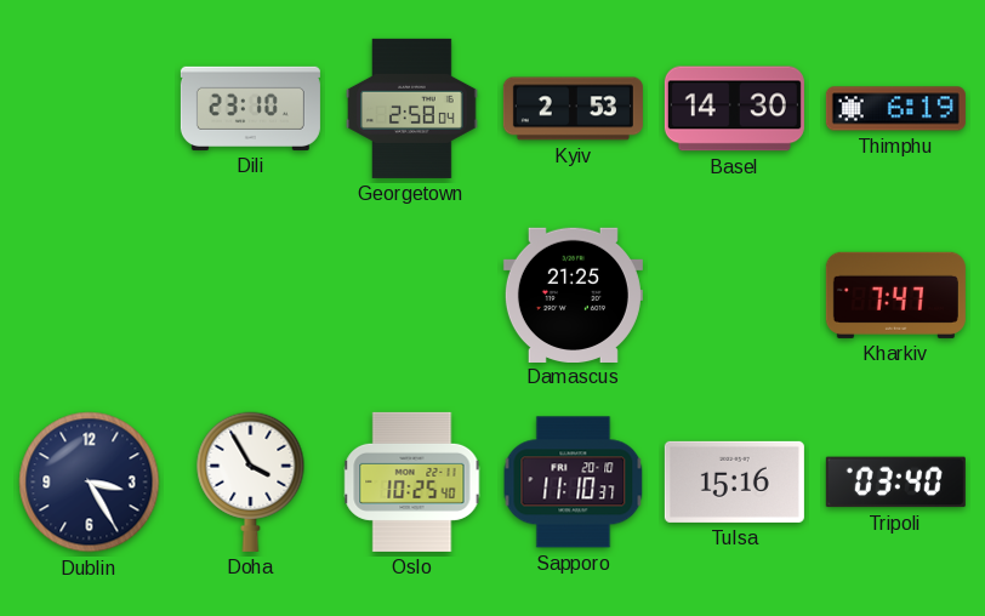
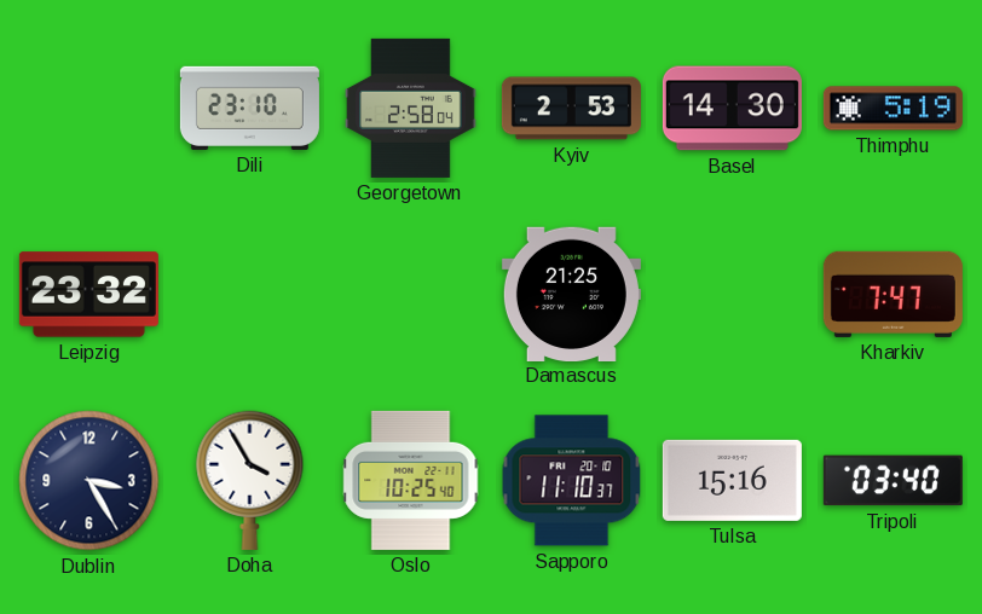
Thimphu: 6:19 -> 5:19 (893, 109)
Leipzig: none -> 23:32 (88, 295)
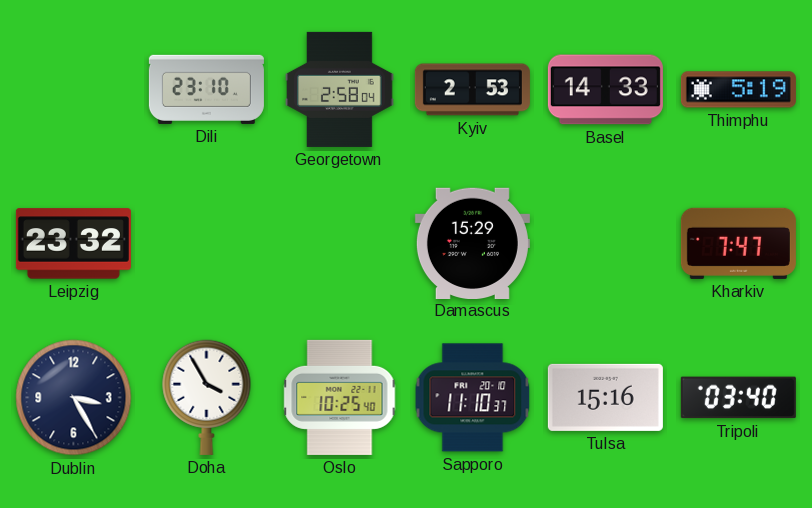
Basel: 14:30 -> 14:33 (605, 90)
Damascus: 21:25 -> 15:29 (472, 243)
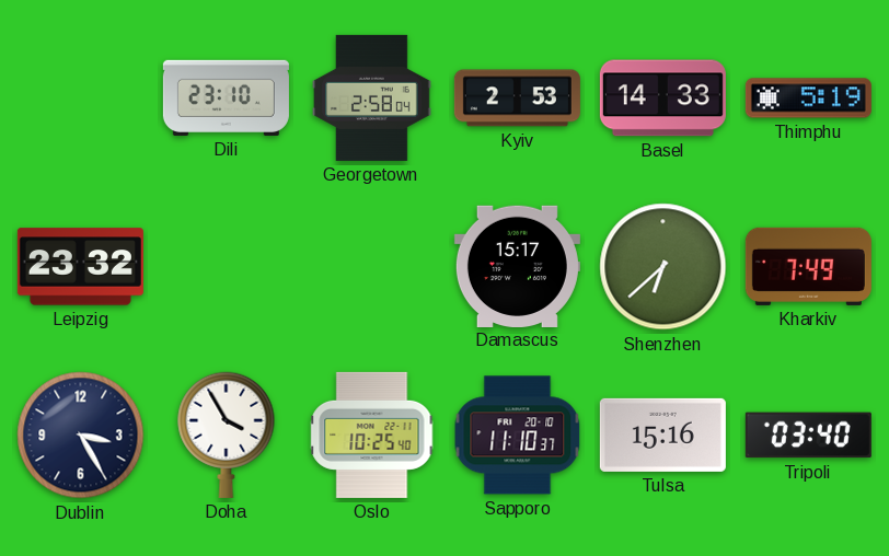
Damascus: 15:29 -> 15:17 (517, 266)
Shenzhen: none -> 6:38 (663, 267)
Kharkiv: 7:47 -> 7:49 (808, 266)
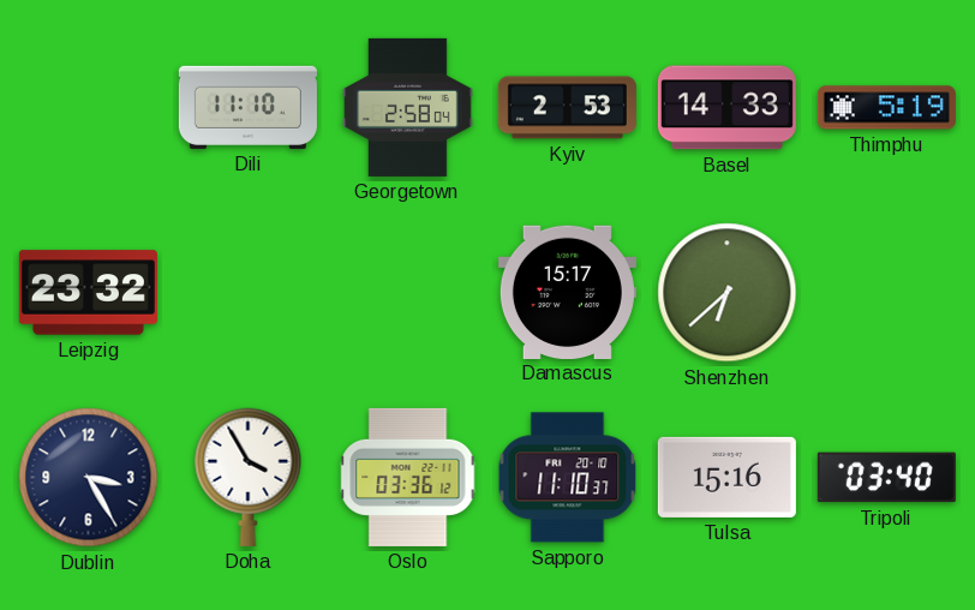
Dili: 23:10 -> 11:10 (247, 107)
Kharkiv: 7:49 -> none (808, 266)
Oslo: 10:25 -> 03:36 (408, 477)
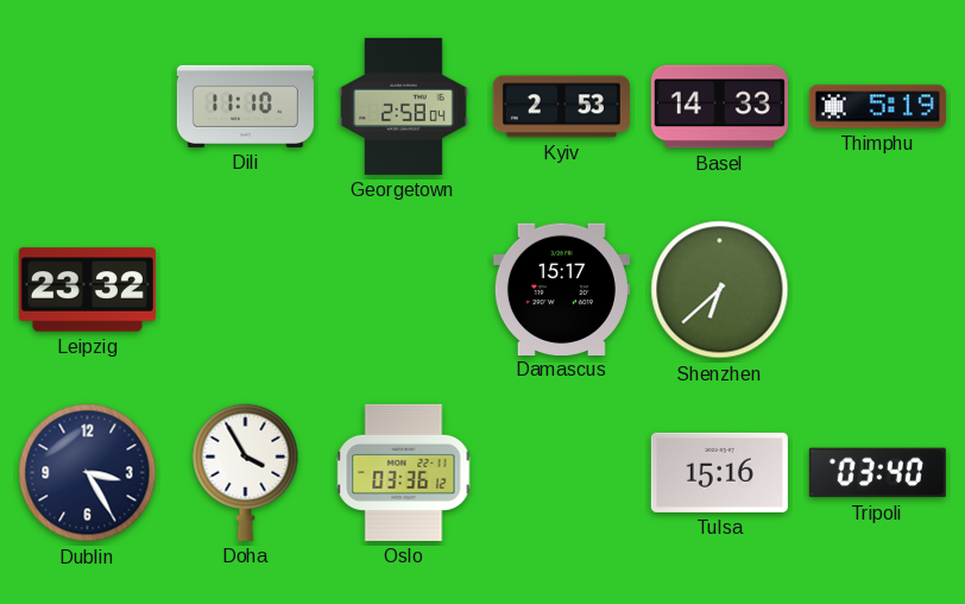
Sapporo: 11:10 -> none (568, 478)
